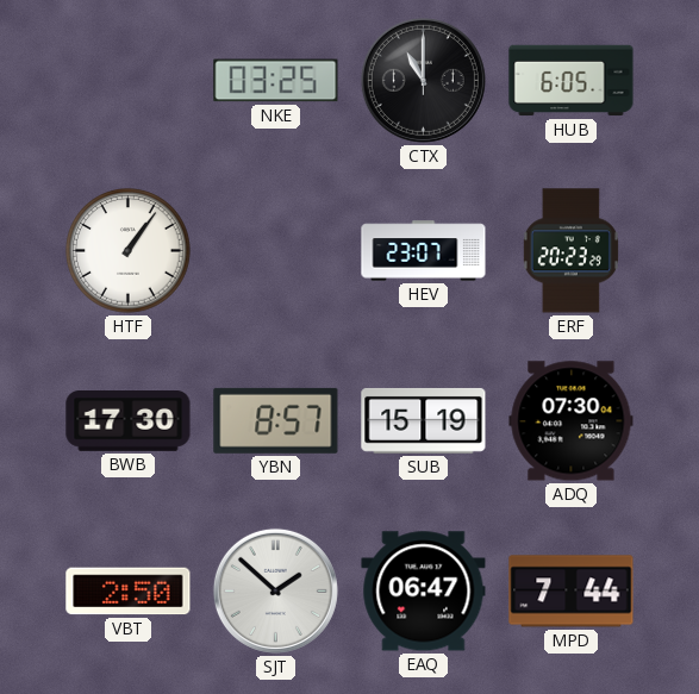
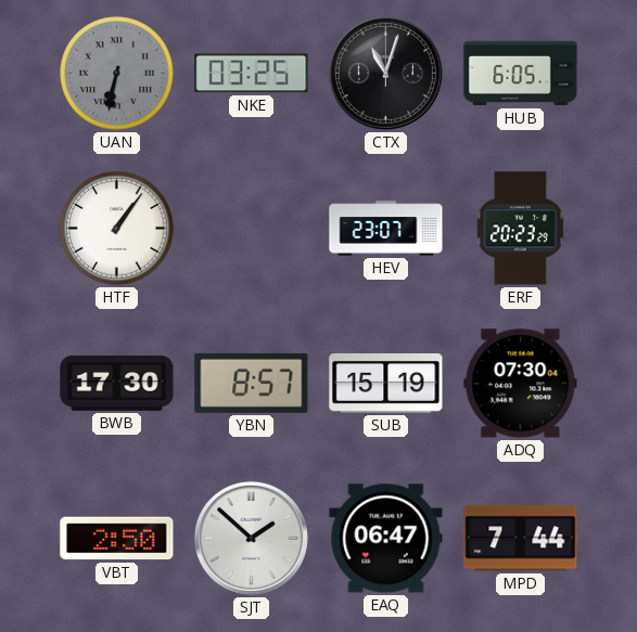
UAN: none -> 6:32 (117, 74)
CTX: 11:00 -> 11:03 (385, 73)
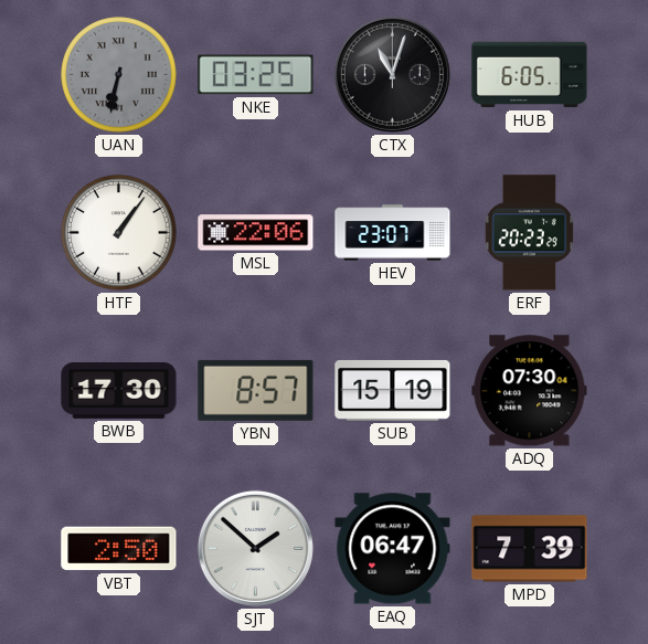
MSL: none -> 22:06 (256, 233)
MPD: 7:44 -> 7:39 (530, 549)
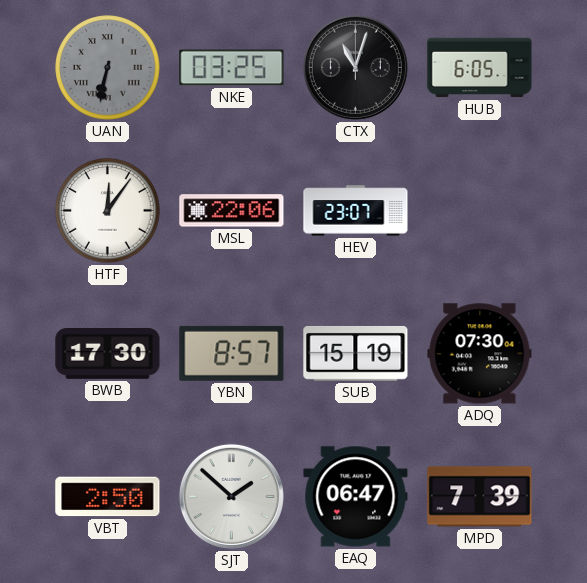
HTF: 1:06 -> 12:06 (108, 211)
ERF: 20:23 -> none (529, 233)
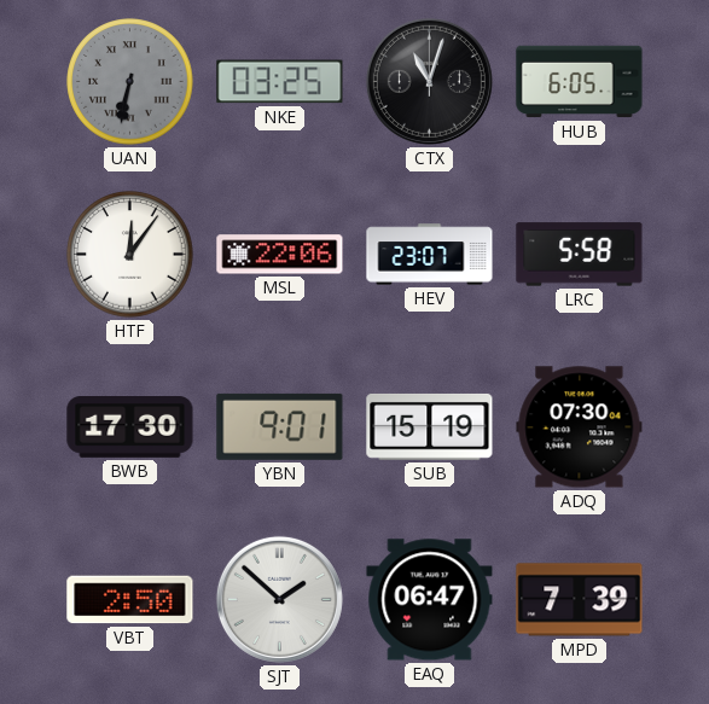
LRC: none -> 5:58 (580, 255)
YBN: 8:57 -> 9:01 (280, 426)
